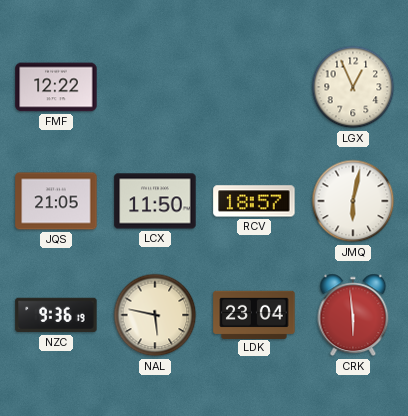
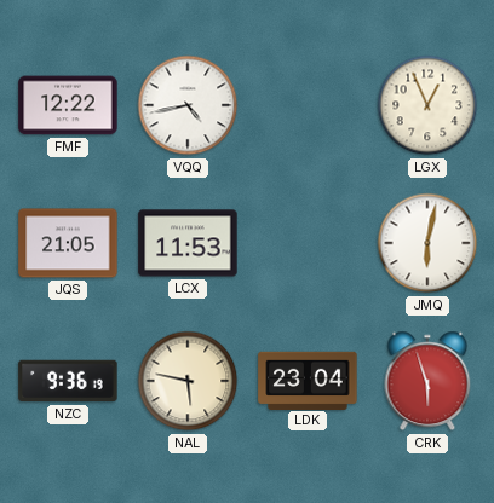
VQQ: none -> 4:43 (188, 105)
LCX: 11:50 -> 11:53 (188, 243)
RCV: 18:57 -> none (254, 201)
CRK: 5:59 -> 5:57 (427, 381)
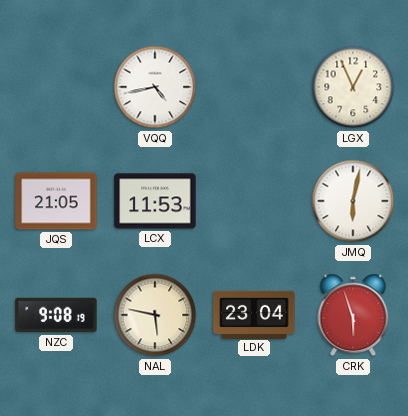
FMF: 12:22 -> none (68, 105)
NZC: 9:36 -> 9:08 (56, 315)
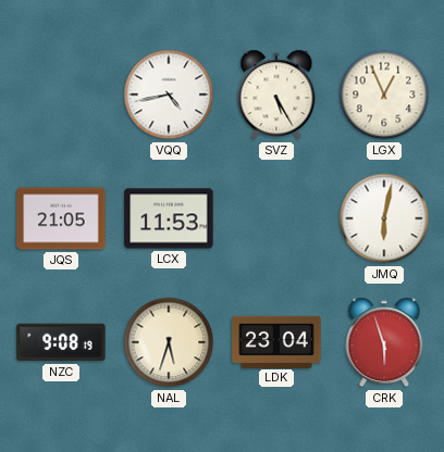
SVZ: none -> 5:25 (276, 95)
NAL: 5:47 -> 5:33 (169, 342)
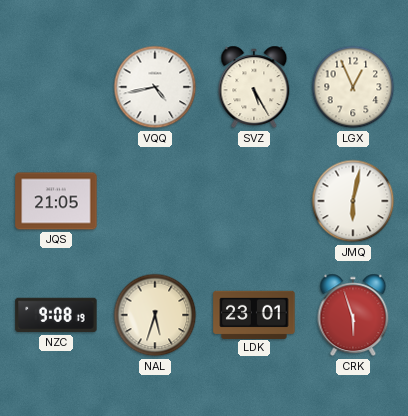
LCX: 11:53 -> none (169, 218)
LDK: 23:04 -> 23:01 (254, 314)
